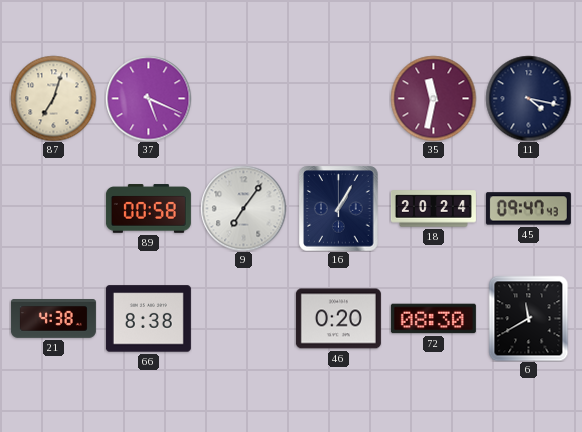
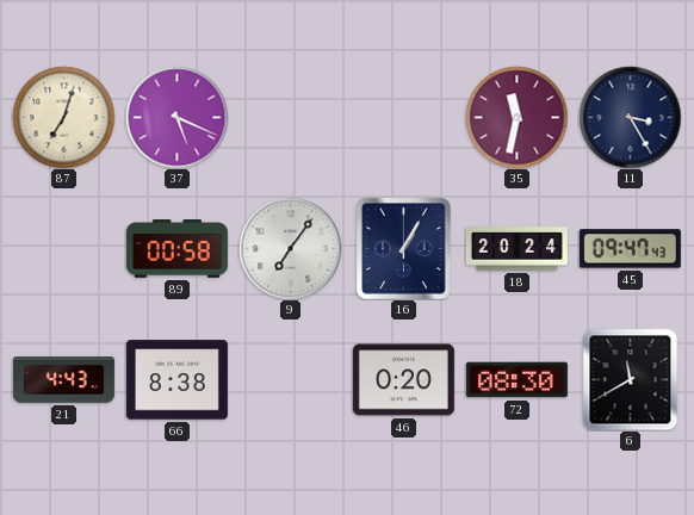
11: 4:17 -> 3:25 (630, 117)
21: 4:38 -> 4:43 (63, 380)
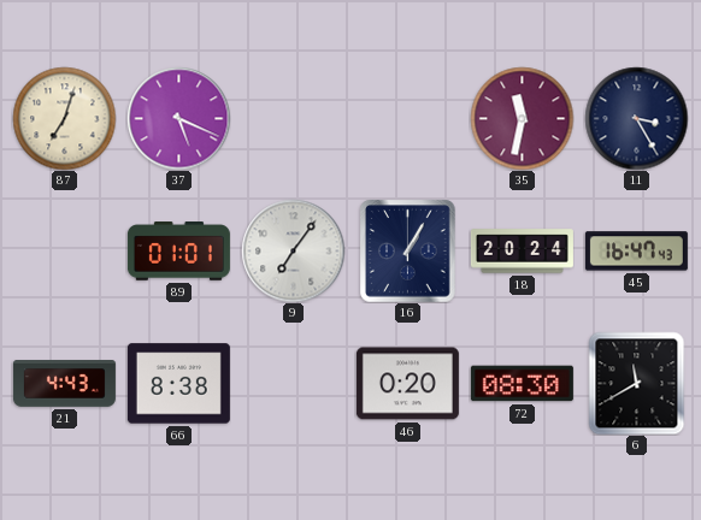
89: 00:58 -> 01:01 (178, 252)
45: 09:47 -> 16:47 (636, 252)
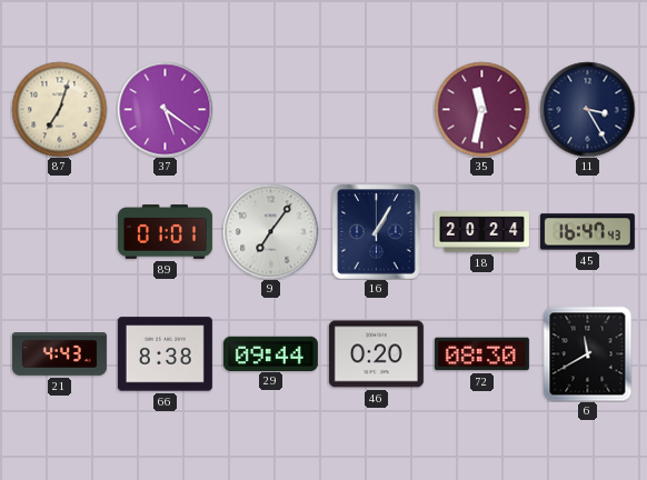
37: 5:19 -> 5:21 (165, 109)
29: none -> 09:44 (270, 353)
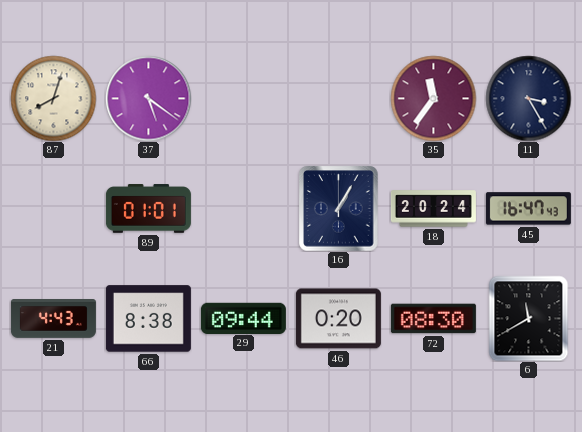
87: 7:03 -> 8:03 (53, 98)
35: 11:32 -> 11:36 (433, 98)
9: 7:06 -> none (270, 231)
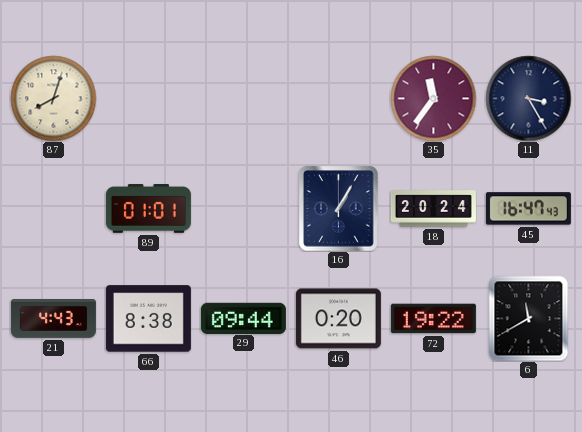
37: 5:21 -> none (148, 98)
72: 08:30 -> 19:22 (433, 319)
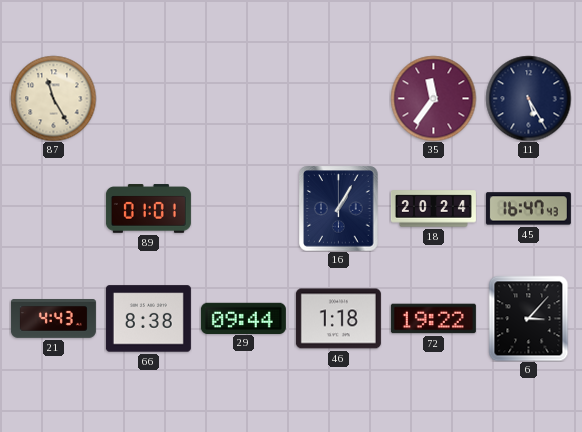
87: 8:03 -> 11:25 (53, 98)
11: 3:25 -> 5:25 (528, 98)
46: 0:20 -> 1:18 (338, 319)
6: 11:40 -> 3:07 (529, 318)
